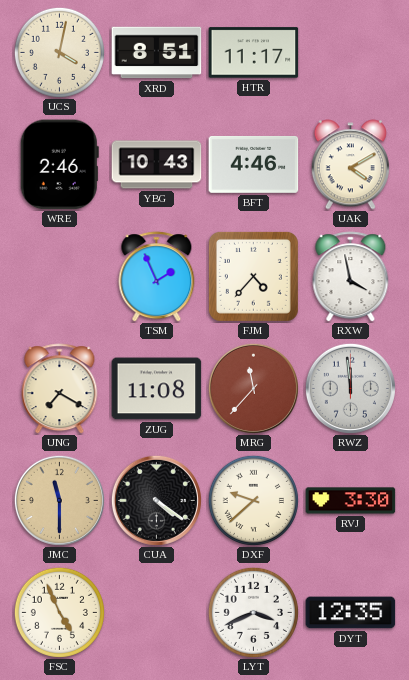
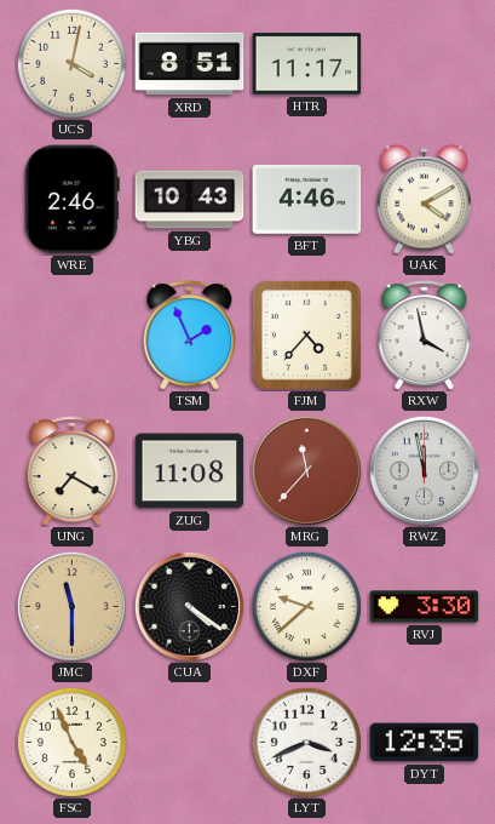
RWZ: 11:59 -> 11:58 (424, 470)
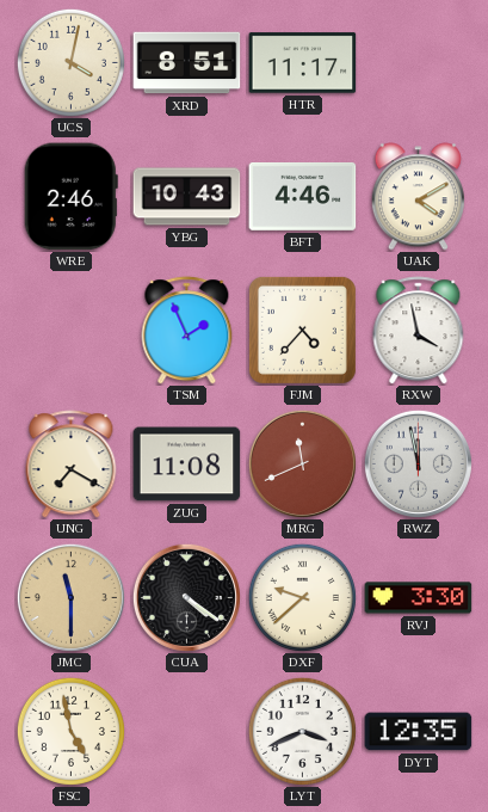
MRG: 11:37 -> 11:41 (302, 463)
FSC: 4:56 -> 4:58 (70, 731)
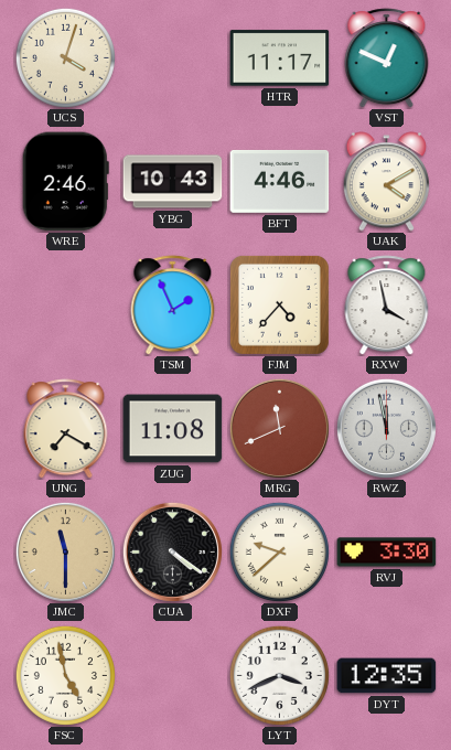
UCS: 4:02 -> 4:03 (65, 57)
XRD: 8:51 -> none (187, 63)
VST: none -> 12:49 (387, 58)
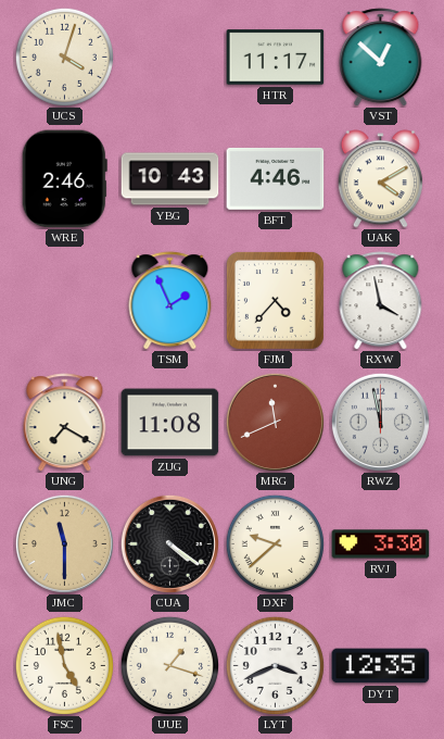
VST: 12:49 -> 12:52 (381, 58)
UUE: none -> 1:18 (169, 665)
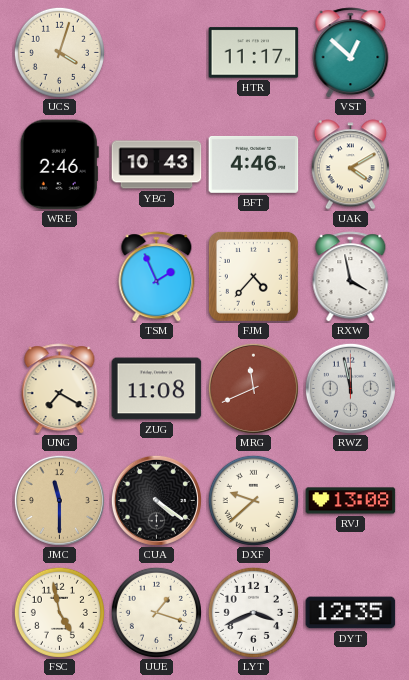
RVJ: 3:30 -> 13:08 (351, 501)
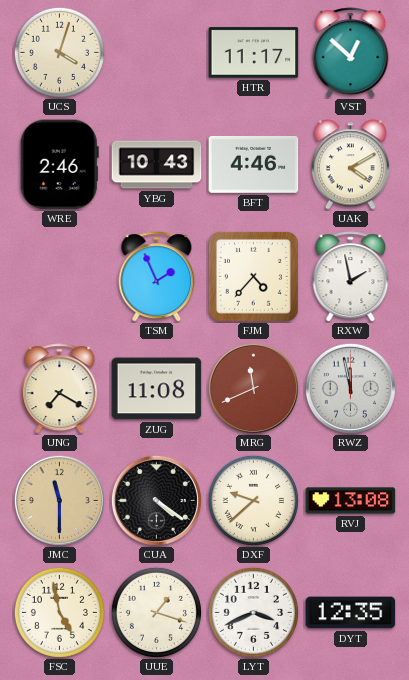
RXW: 3:58 -> 1:58 (351, 277)
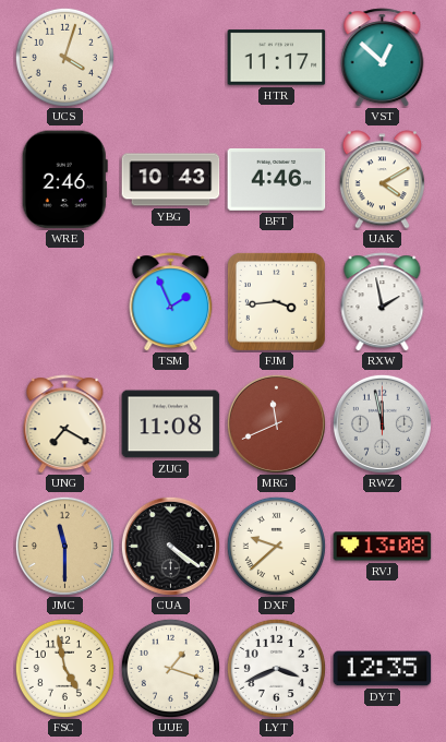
FJM: 4:37 -> 3:44 (276, 301)
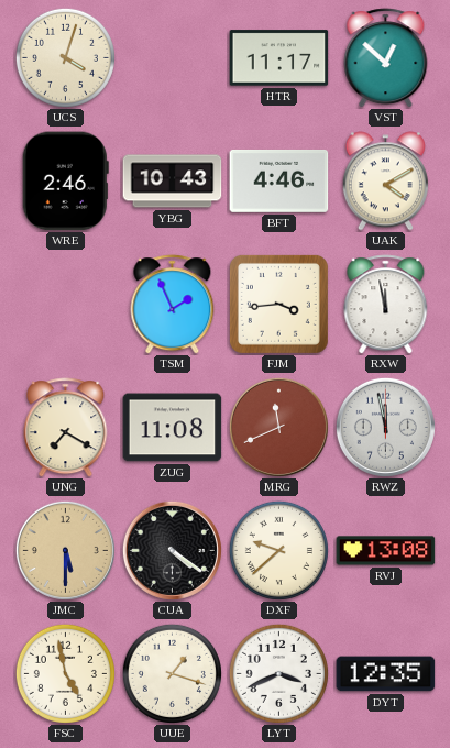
RXW: 1:58 -> 11:58 (386, 305)
JMC: 11:30 -> 5:30 (65, 550)
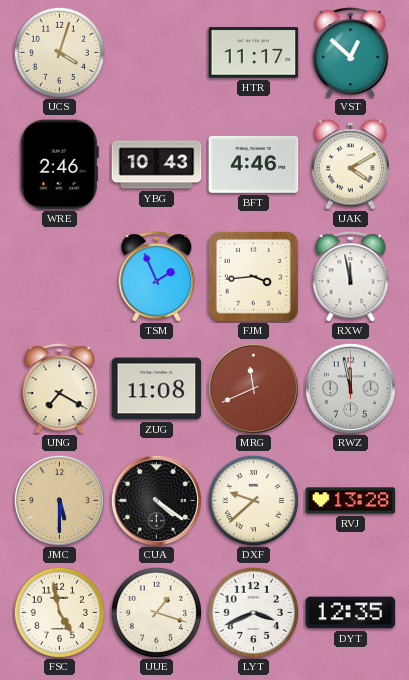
RVJ: 13:08 -> 13:28 (351, 501)
